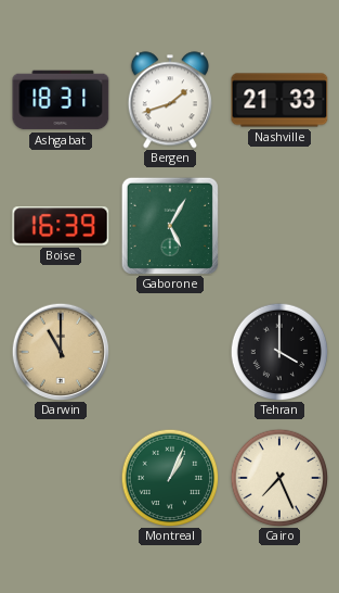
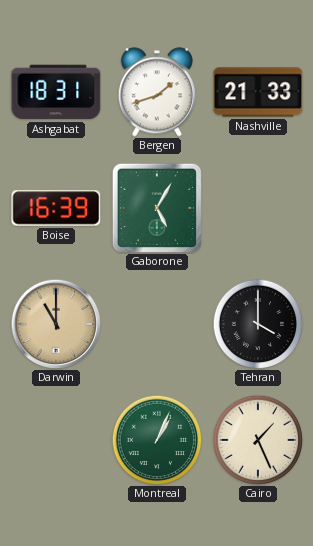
Cairo: 7:26 -> 1:26 (258, 440)
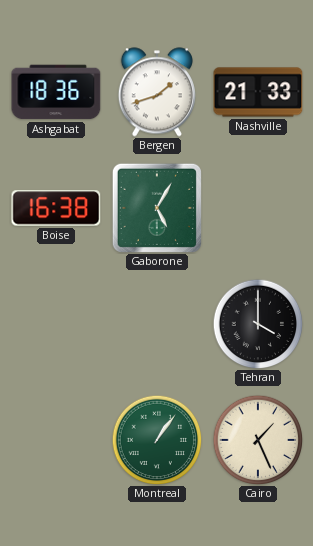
Ashgabat: 18:31 -> 18:36 (56, 92)
Boise: 16:39 -> 16:38 (56, 208)
Darwin: 11:00 -> none (56, 324)
Montreal: 1:04 -> 1:06 (157, 440)
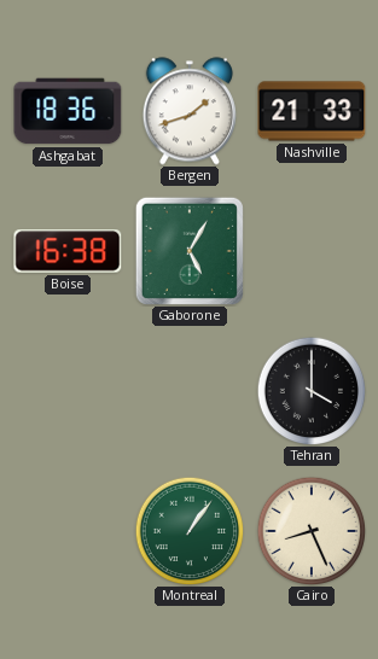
Cairo: 1:26 -> 8:26 (312, 531)
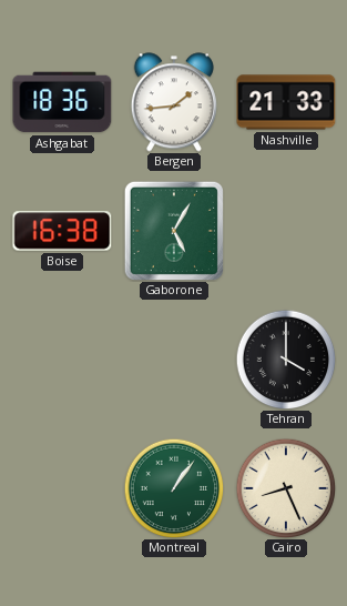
Bergen: 1:42 -> 1:44 (174, 102)
